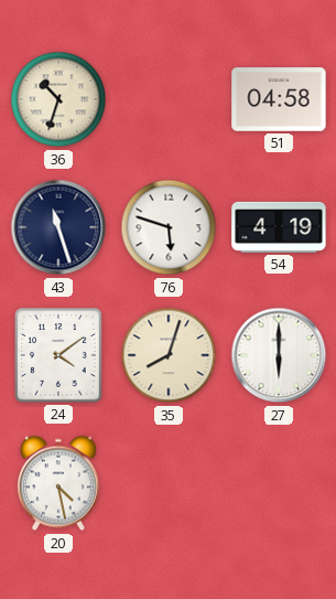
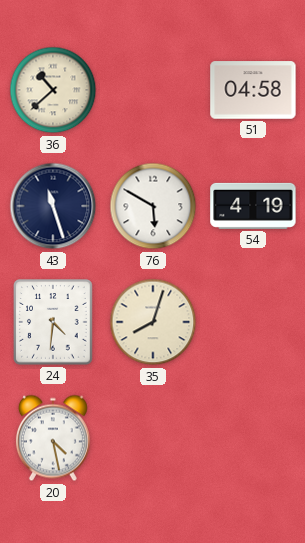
36: 10:33 -> 10:38 (53, 90)
76: 5:48 -> 5:50 (153, 206)
24: 4:09 -> 4:31 (53, 322)
27: 6:00 -> none (279, 355)
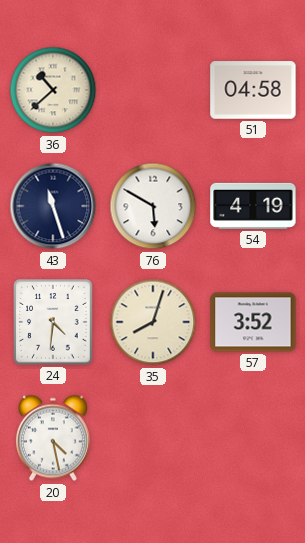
57: none -> 3:52 (253, 322)
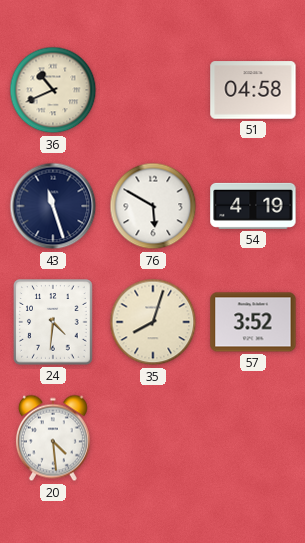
36: 10:38 -> 10:41 (53, 90)
20: 4:28 -> 4:29 (53, 438)
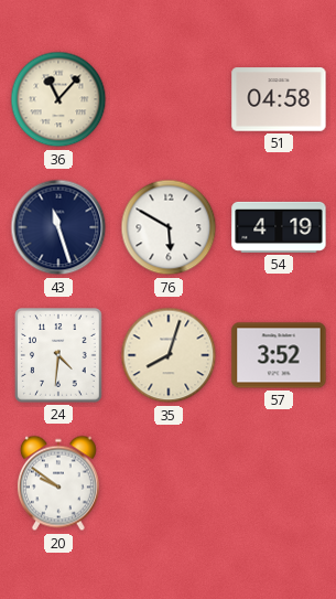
36: 10:41 -> 11:07 (58, 99)
20: 4:29 -> 9:51 (58, 483)
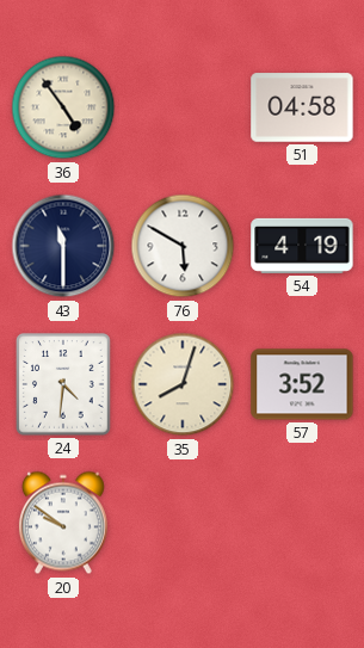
36: 11:07 -> 4:54 (63, 107)
43: 11:27 -> 11:30 (63, 246)
